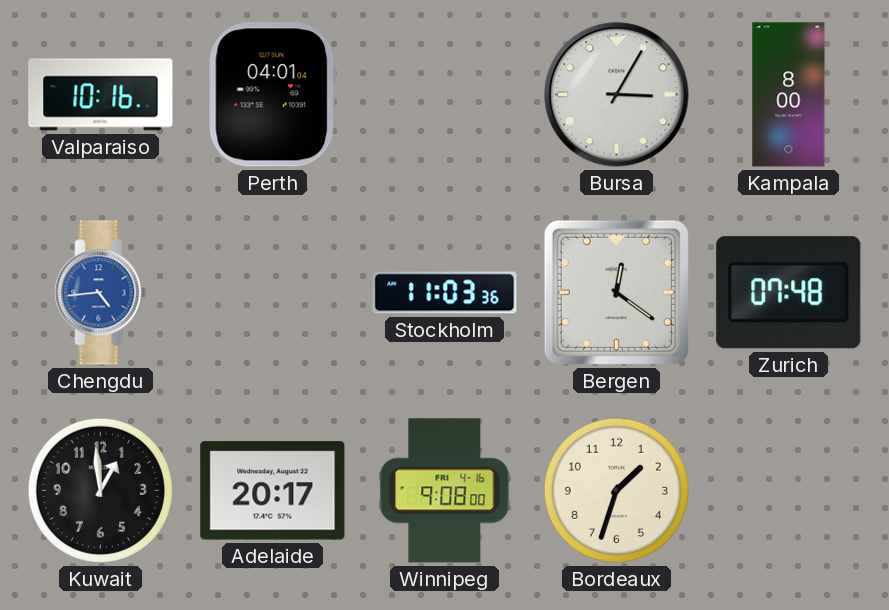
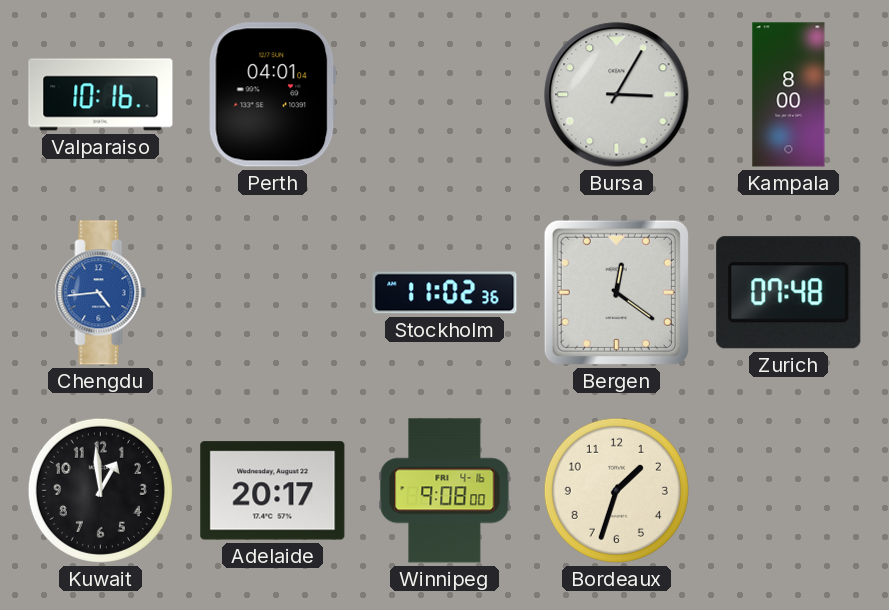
Stockholm: 11:03 -> 11:02 (445, 293)
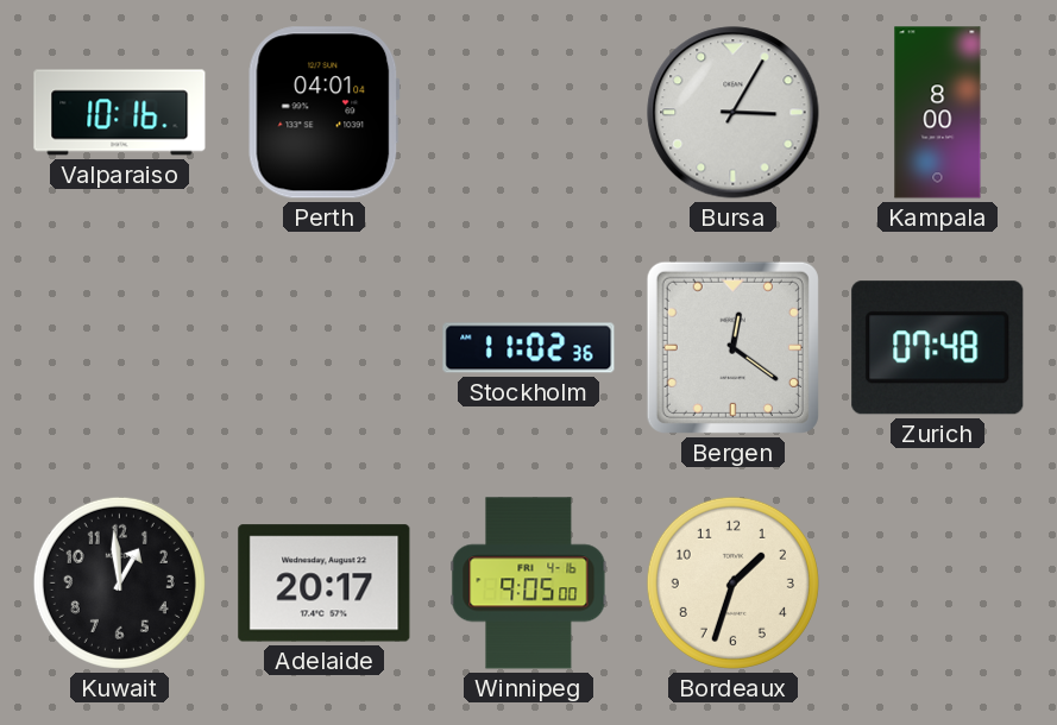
Chengdu: 4:44 -> none (101, 293)
Winnipeg: 9:08 -> 9:05 (529, 584)
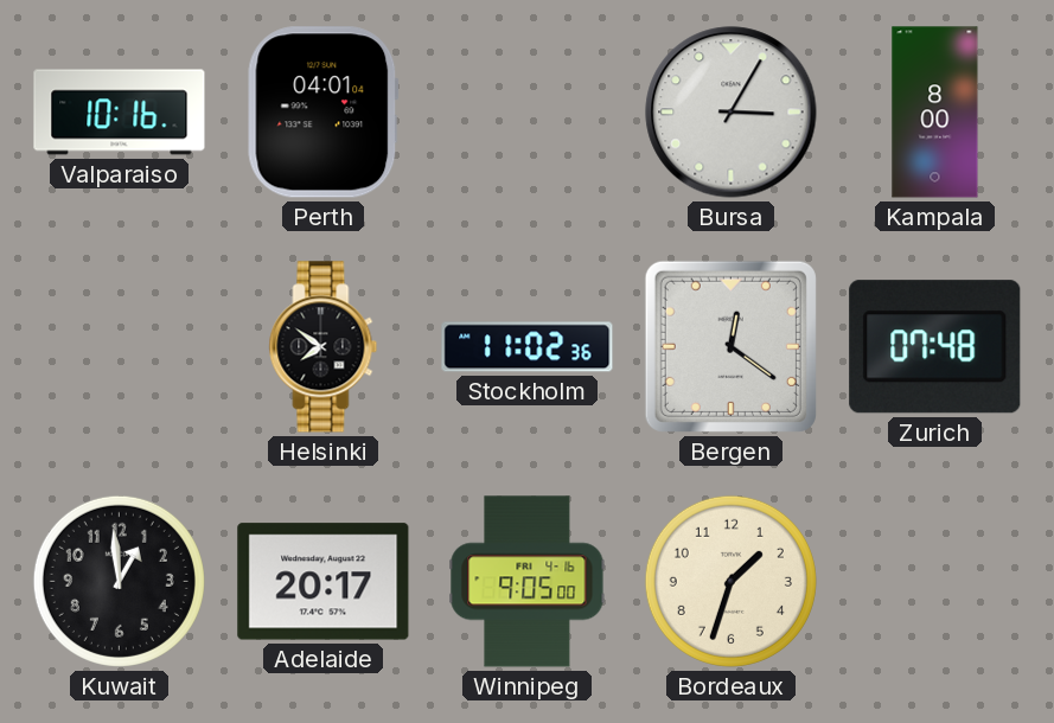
Helsinki: none -> 7:51 (324, 347)
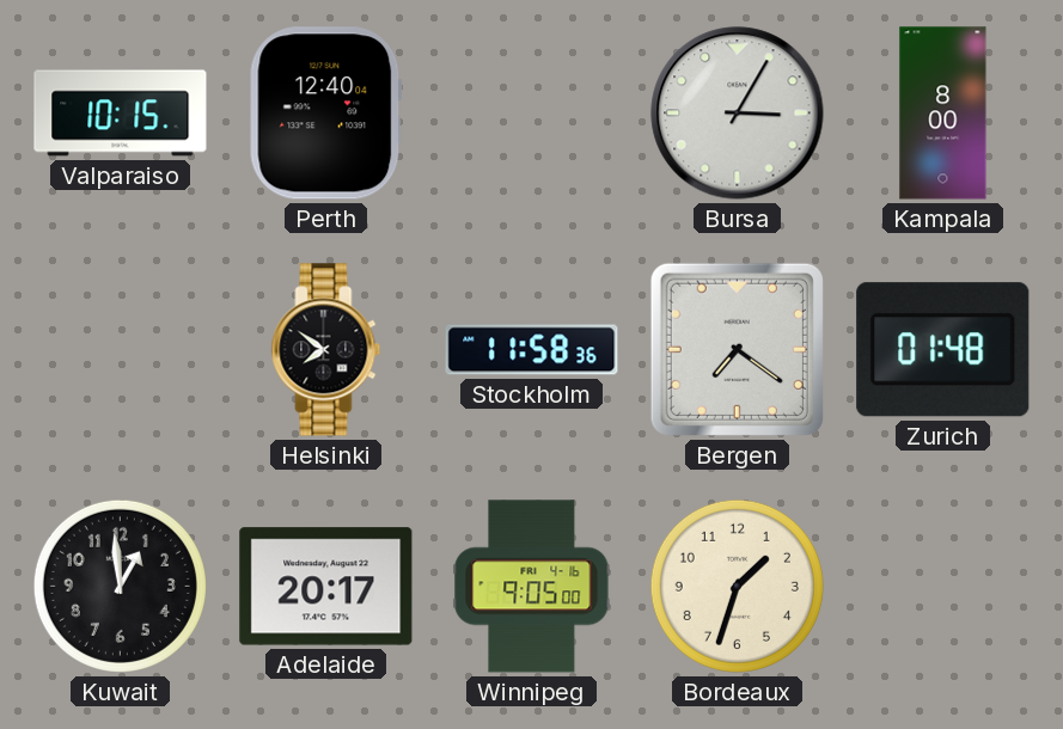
Valparaiso: 10:16 -> 10:15 (121, 114)
Perth: 04:01 -> 12:40 (326, 114)
Stockholm: 11:02 -> 11:58 (532, 350)
Bergen: 12:21 -> 7:21 (737, 349)
Zurich: 07:48 -> 01:48 (943, 350)
